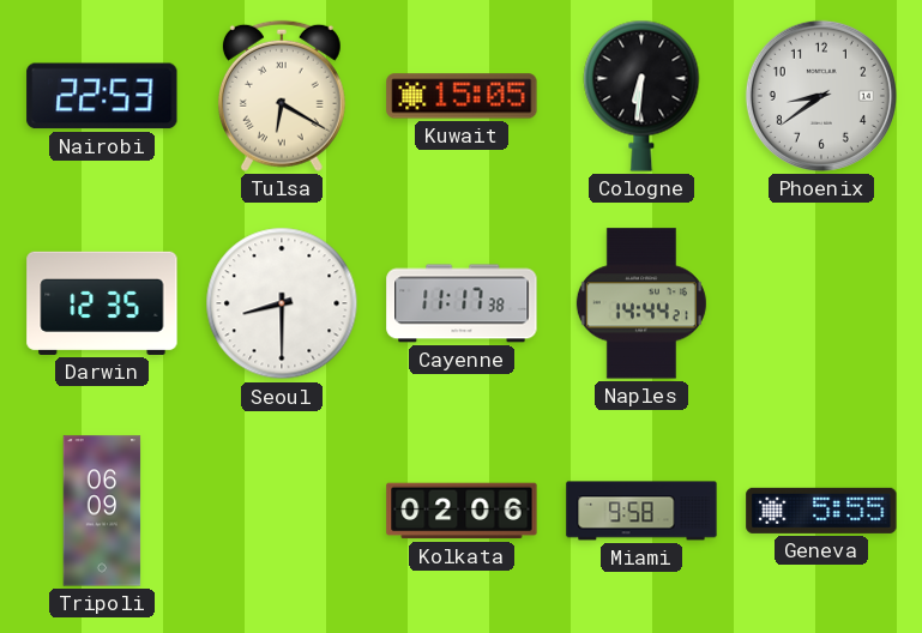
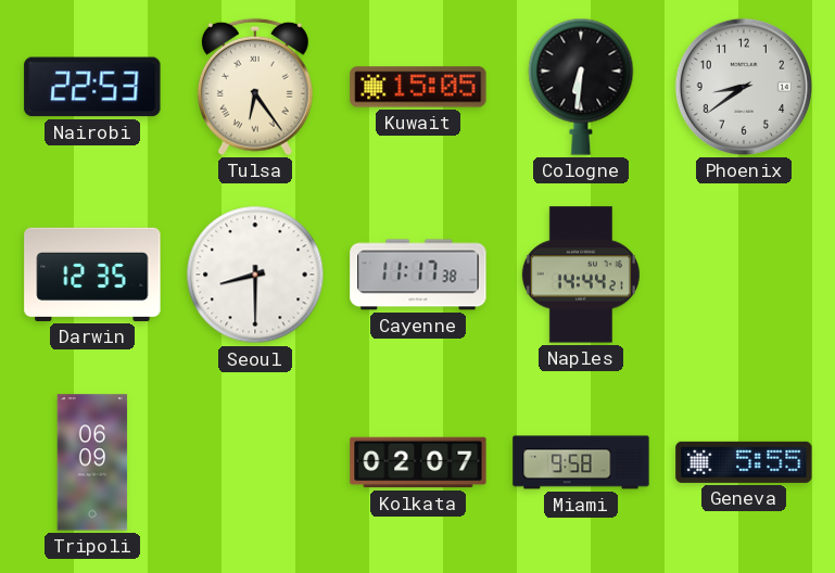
Tulsa: 6:20 -> 6:24 (255, 87)
Kolkata: 02:06 -> 02:07 (418, 462)
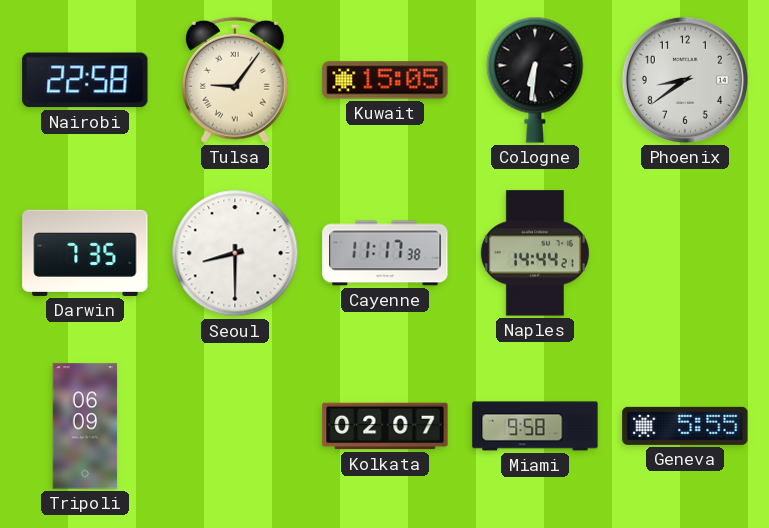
Nairobi: 22:53 -> 22:58 (85, 80)
Tulsa: 6:24 -> 9:06 (235, 80)
Darwin: 12:35 -> 7:35 (85, 253)
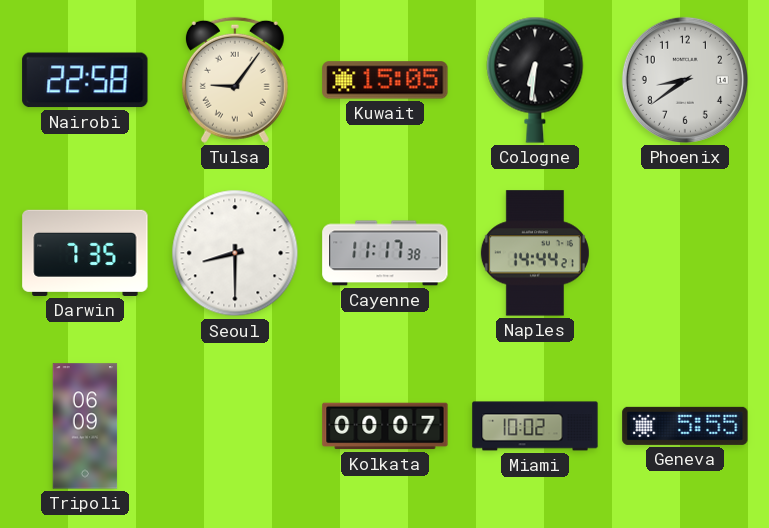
Kolkata: 02:07 -> 00:07 (385, 426)
Miami: 9:58 -> 10:02 (535, 426)
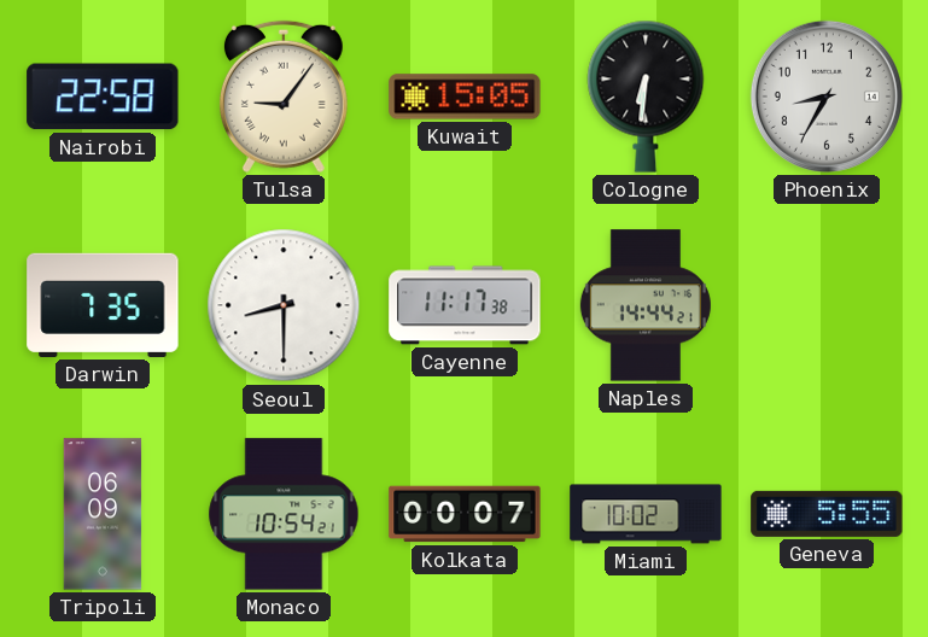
Phoenix: 8:39 -> 8:35 (827, 97)
Monaco: none -> 10:54 (284, 514)
